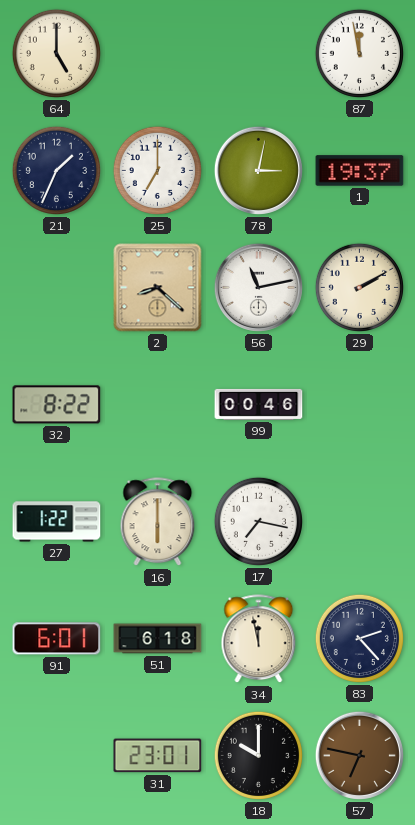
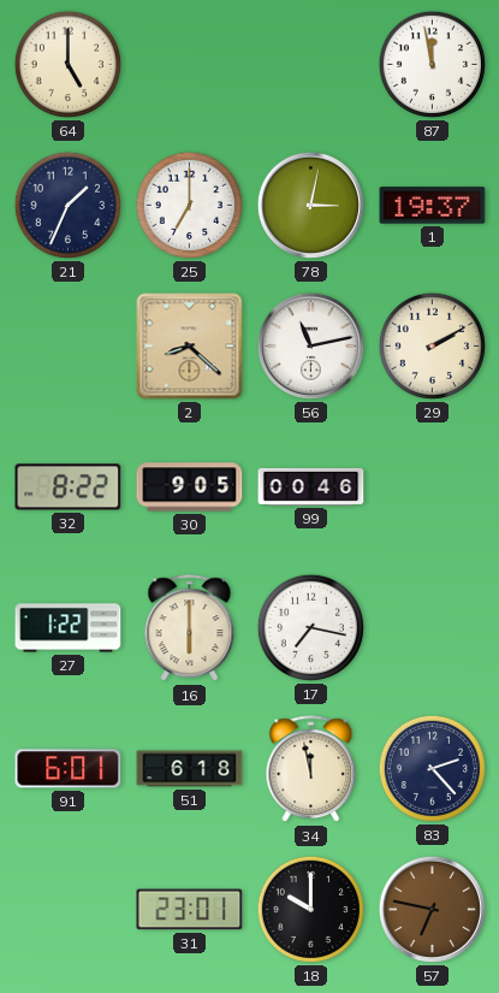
30: none -> 9:05 (190, 487)
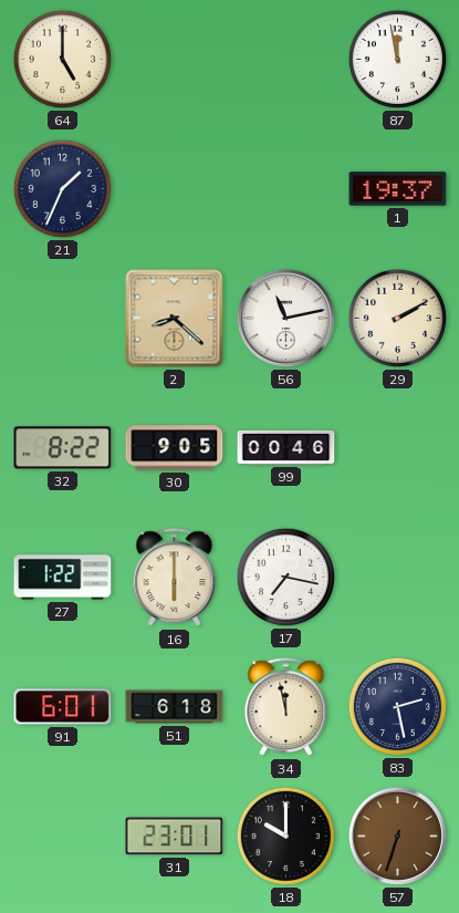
25: 7:00 -> none (189, 205)
78: 3:02 -> none (310, 205)
83: 2:23 -> 2:28 (397, 706)
57: 6:47 -> 6:33 (397, 836)
